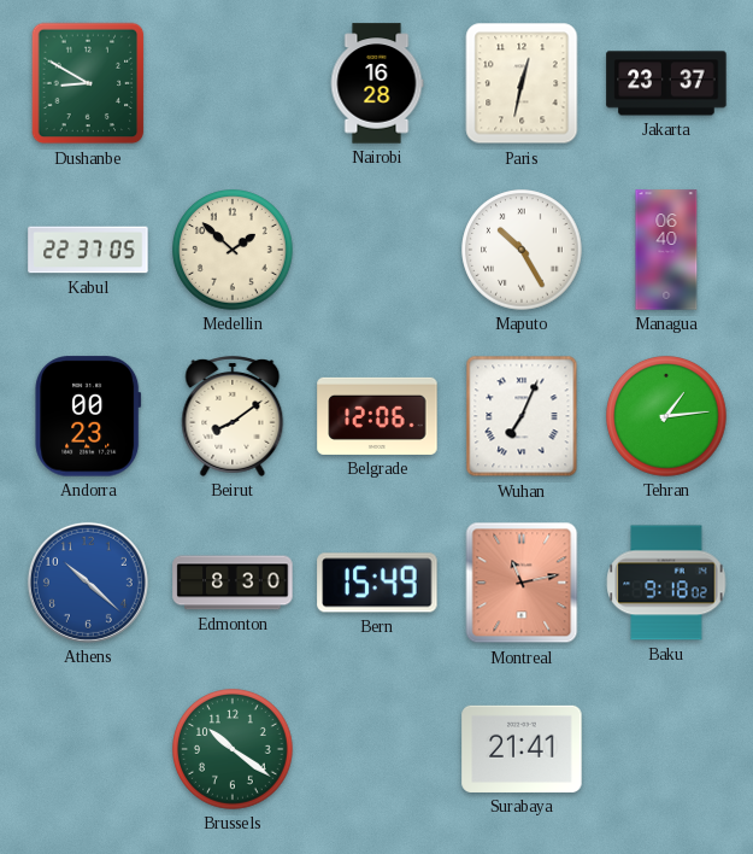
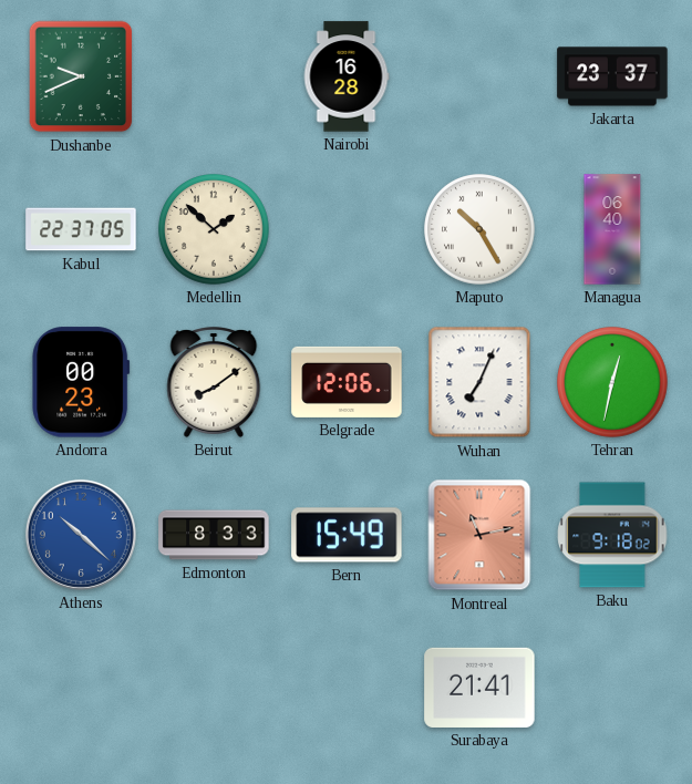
Dushanbe: 8:50 -> 9:41 (81, 76)
Paris: 12:32 -> none (522, 83)
Tehran: 1:14 -> 12:32 (612, 382)
Edmonton: 8:30 -> 8:33 (214, 535)
Brussels: 10:21 -> none (233, 749)
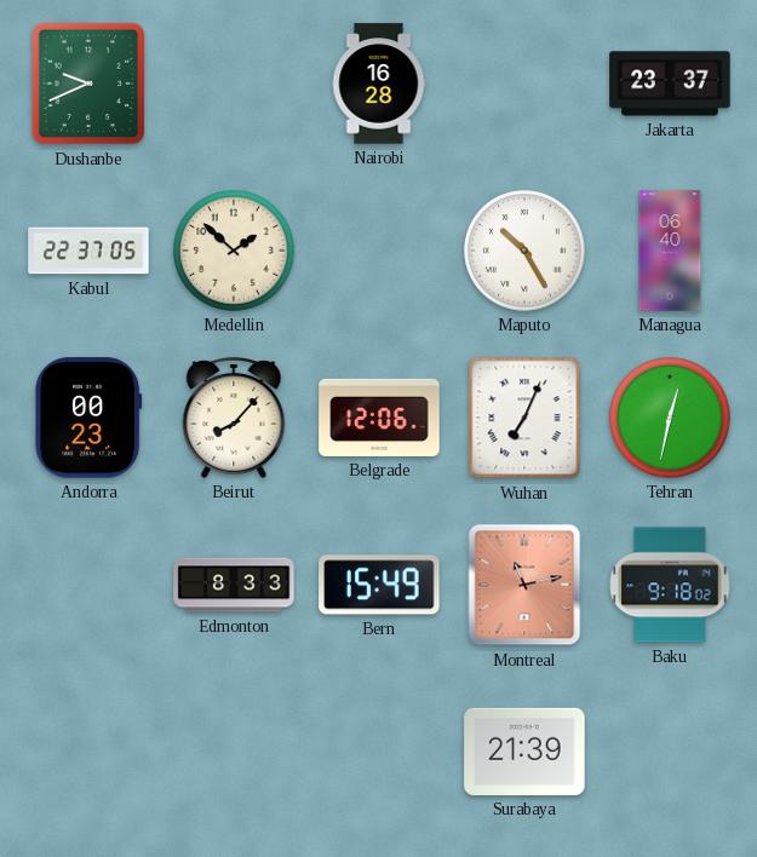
Beirut: 8:09 -> 8:07 (234, 419)
Athens: 10:22 -> none (81, 535)
Surabaya: 21:41 -> 21:39 (524, 752)
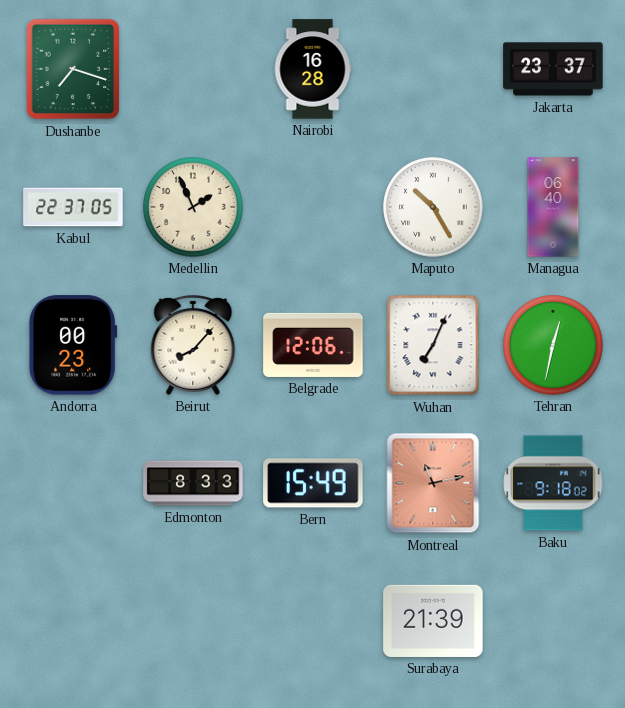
Dushanbe: 9:41 -> 7:18 (73, 69)
Medellin: 1:52 -> 1:56 (193, 207)
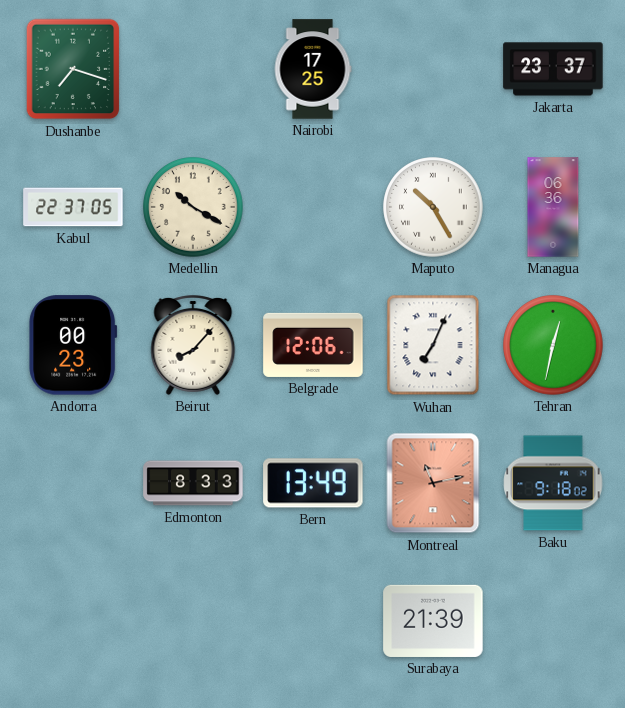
Nairobi: 16:28 -> 17:25 (313, 69)
Medellin: 1:56 -> 10:20 (193, 207)
Managua: 06:40 -> 06:36 (553, 207)
Bern: 15:49 -> 13:49 (313, 483)
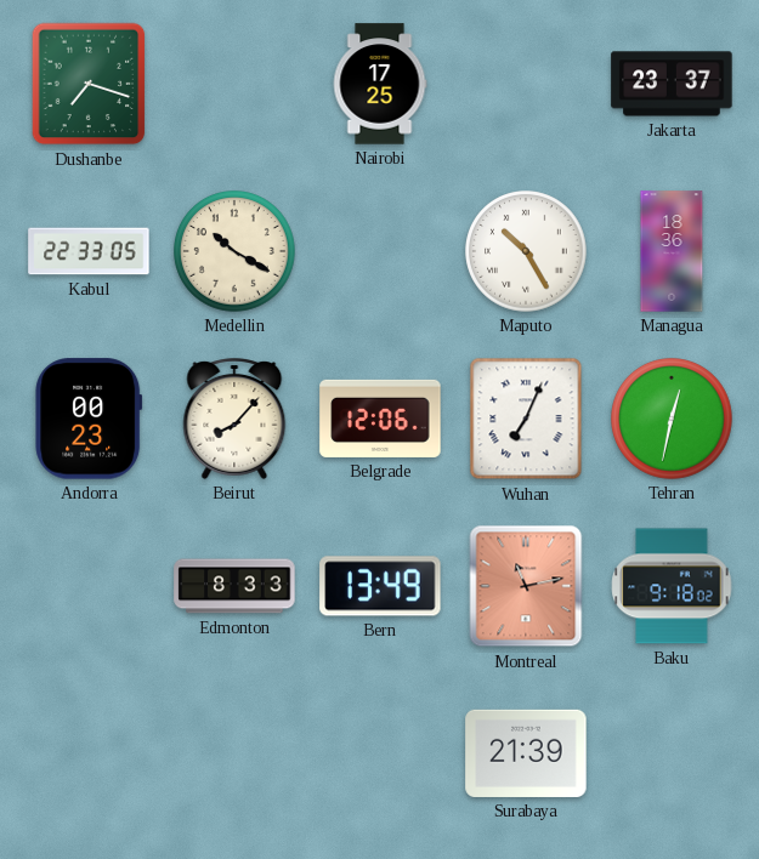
Kabul: 22:37 -> 22:33 (89, 251)
Managua: 06:36 -> 18:36 (672, 251)
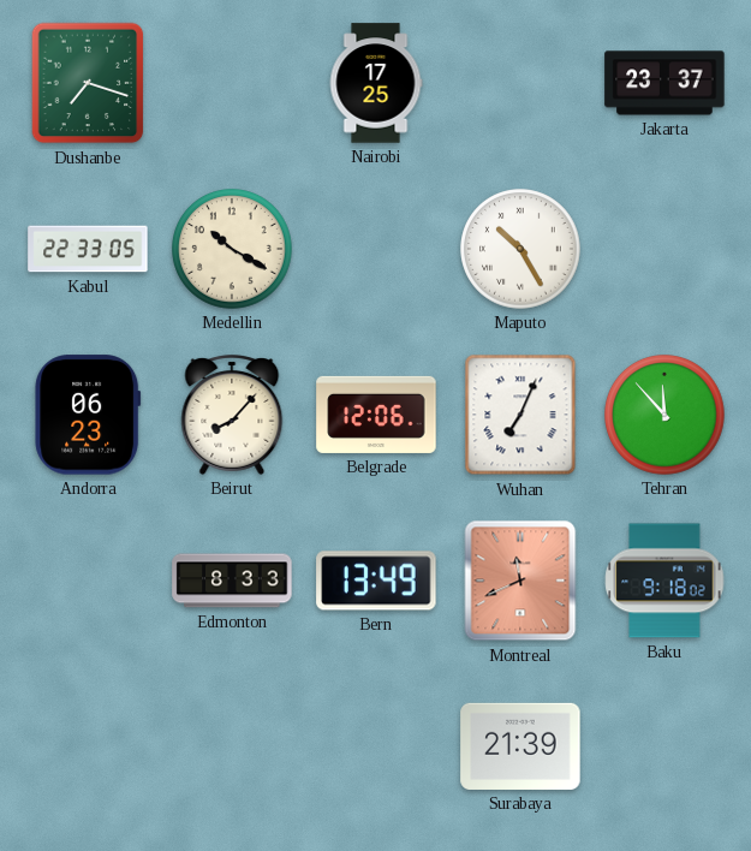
Managua: 18:36 -> none (672, 251)
Andorra: 00:23 -> 06:23 (88, 415)
Tehran: 12:32 -> 11:53 (664, 415)
Montreal: 11:13 -> 11:41 (520, 581)
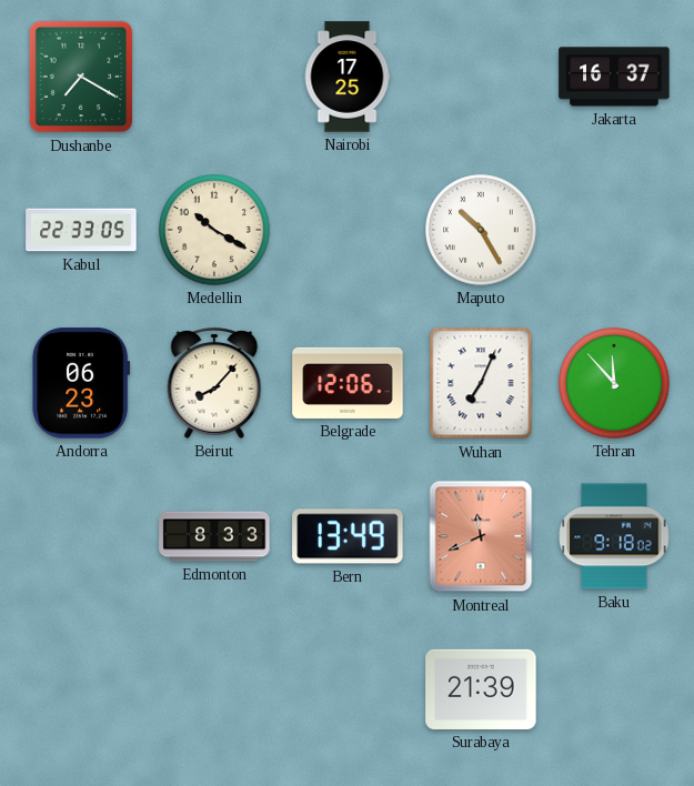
Dushanbe: 7:18 -> 7:20 (81, 77)
Jakarta: 23:37 -> 16:37 (614, 77)
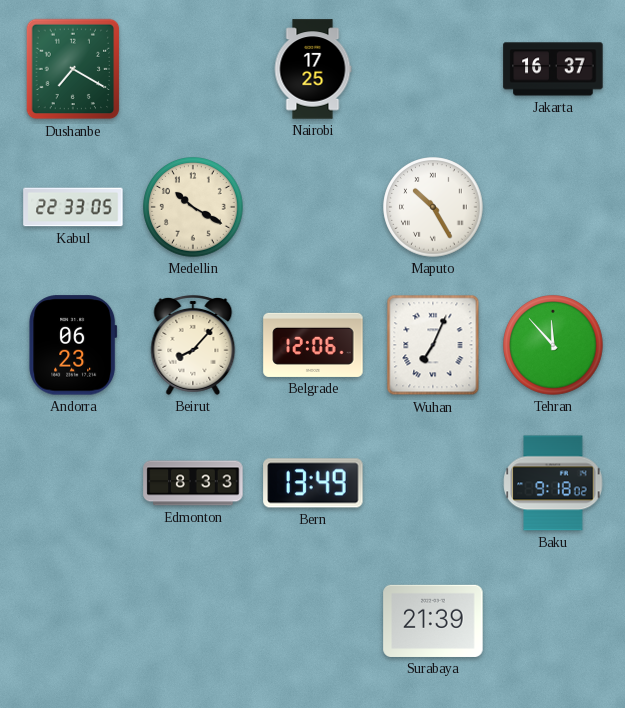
Montreal: 11:41 -> none (481, 536)
